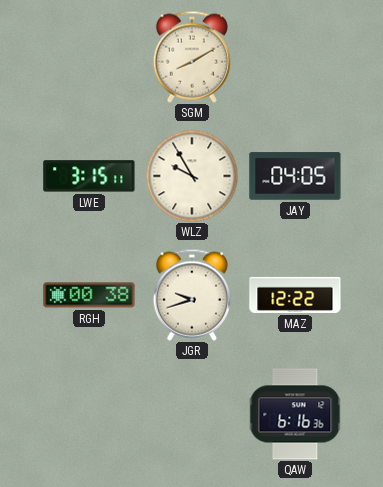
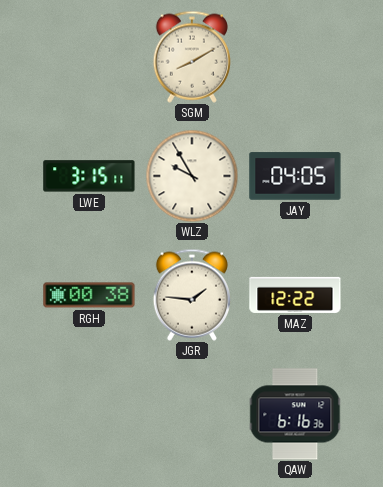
JGR: 9:42 -> 1:46 (192, 295)
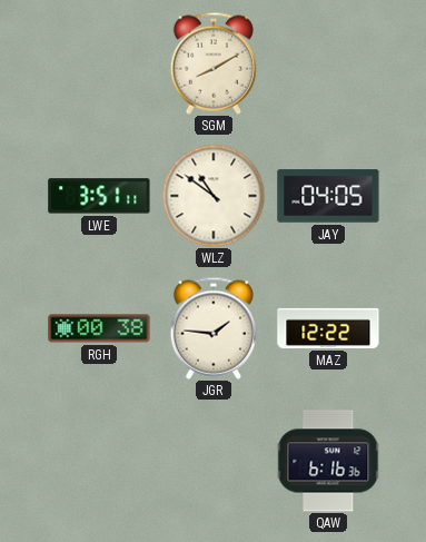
LWE: 3:15 -> 3:51 (99, 196)
WLZ: 9:55 -> 10:51 (214, 196)
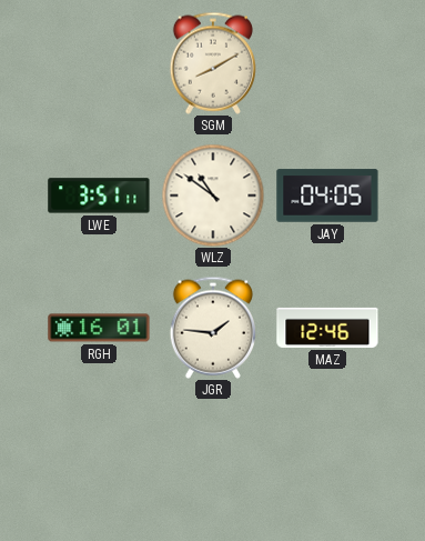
RGH: 00:38 -> 16:01 (99, 328)
MAZ: 12:22 -> 12:46 (327, 328)
QAW: 6:16 -> none (328, 461)
